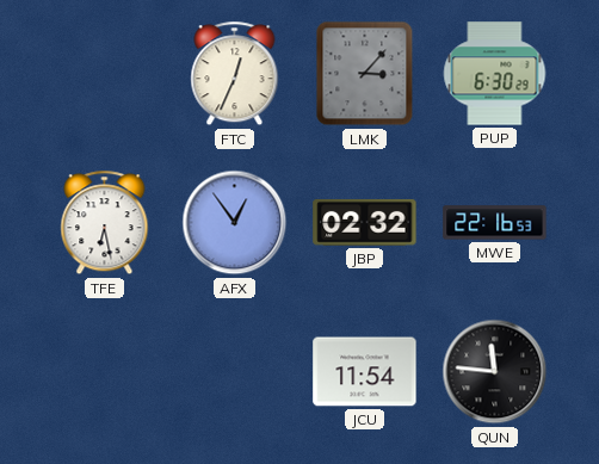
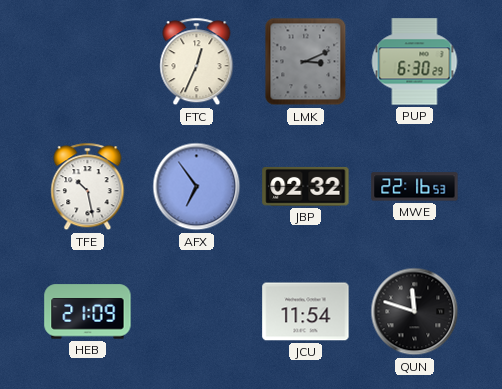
LMK: 3:07 -> 3:11 (306, 62)
TFE: 6:28 -> 10:28 (88, 187)
AFX: 12:54 -> 6:54 (197, 187)
HEB: none -> 21:09 (88, 312)
QUN: 11:46 -> 11:48 (415, 312)
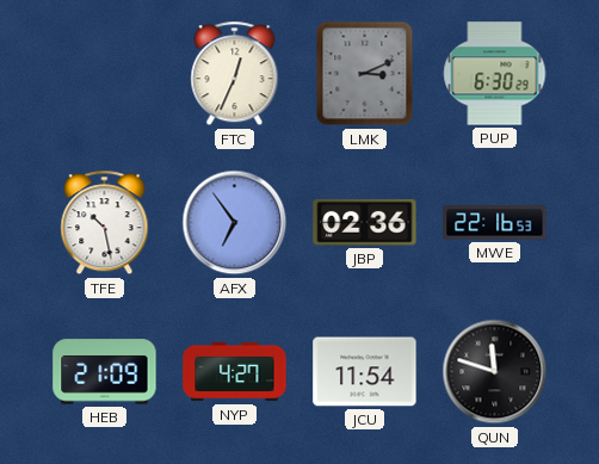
JBP: 02:32 -> 02:36 (365, 223)
NYP: none -> 4:27 (235, 372)
